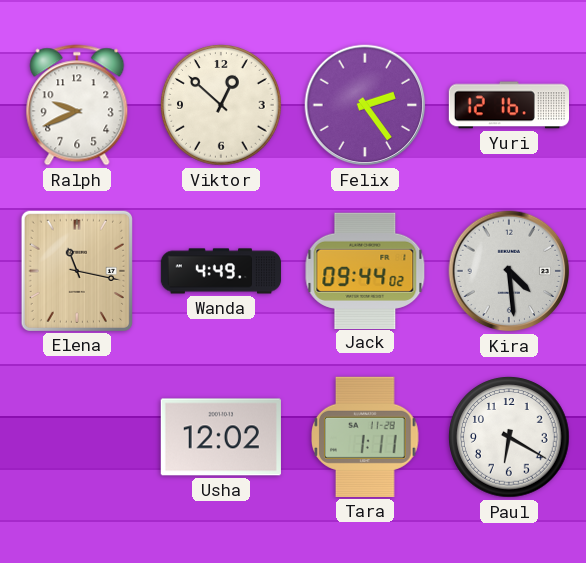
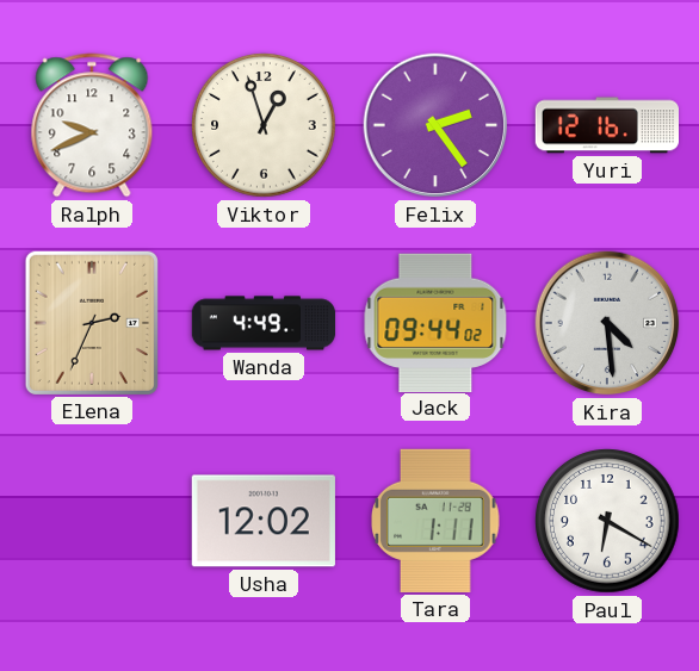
Viktor: 12:52 -> 12:57 (264, 125)
Elena: 11:17 -> 2:34 (92, 323)
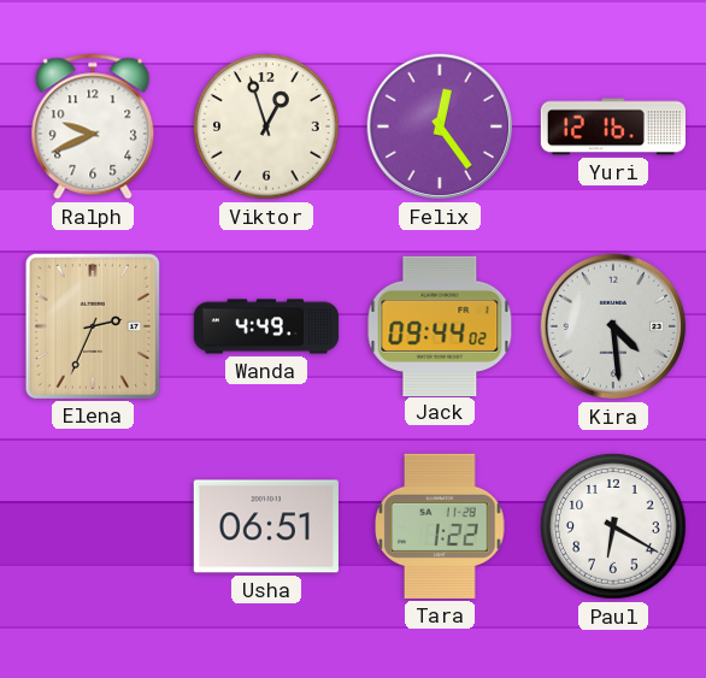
Felix: 2:24 -> 12:24 (440, 126)
Usha: 12:02 -> 06:51 (266, 526)
Tara: 1:11 -> 1:22 (440, 526)
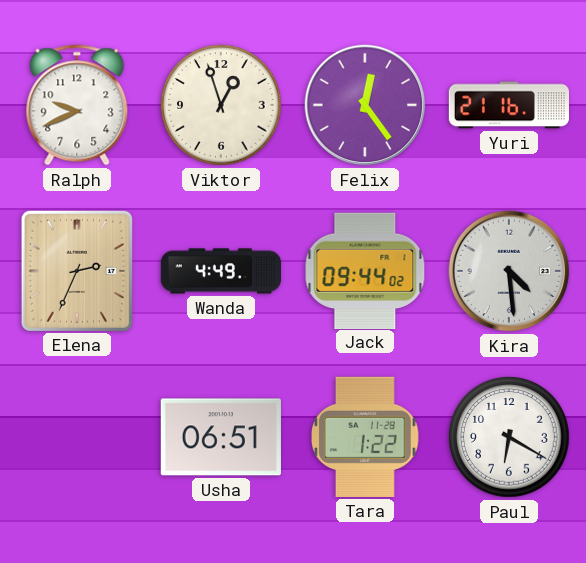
Yuri: 12:16 -> 21:16 (508, 105)
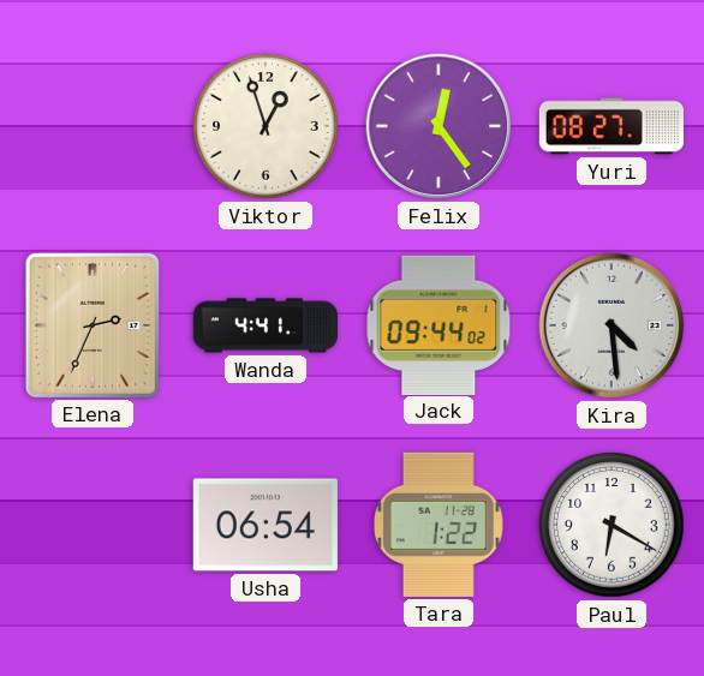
Ralph: 9:41 -> none (77, 105)
Yuri: 21:16 -> 08:27 (610, 126)
Wanda: 4:49 -> 4:41 (266, 325)
Usha: 06:51 -> 06:54 (266, 525)
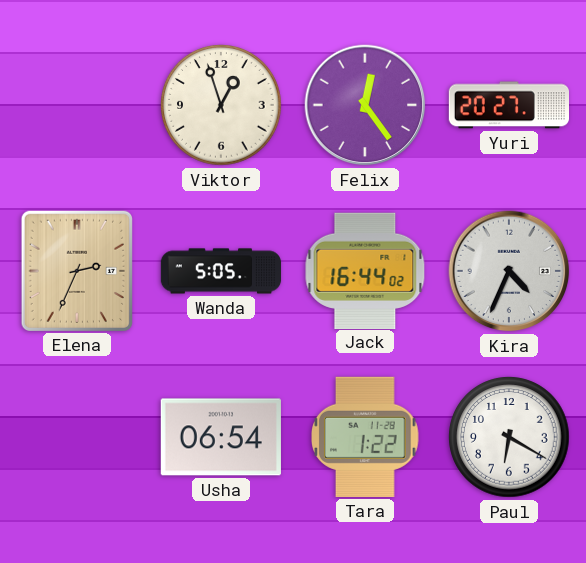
Yuri: 08:27 -> 20:27 (508, 105)
Wanda: 4:41 -> 5:05 (221, 271)
Jack: 09:44 -> 16:44 (365, 270)
Kira: 4:29 -> 4:34 (509, 271)
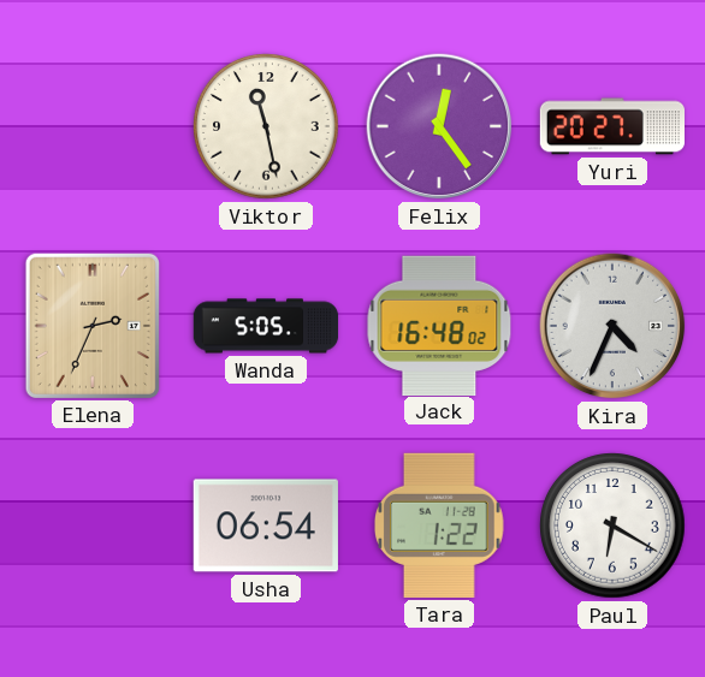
Viktor: 12:57 -> 11:28 (266, 126)
Jack: 16:44 -> 16:48 (439, 325)
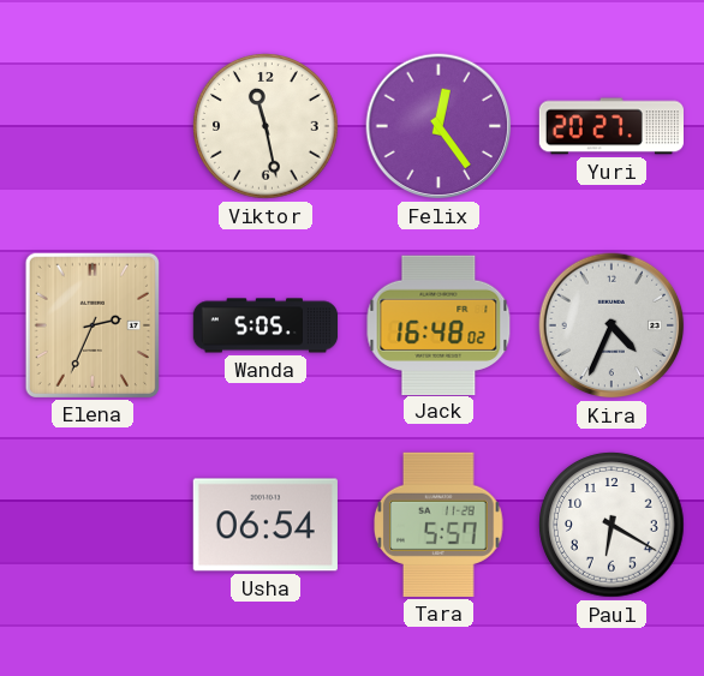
Tara: 1:22 -> 5:57 (438, 525)
